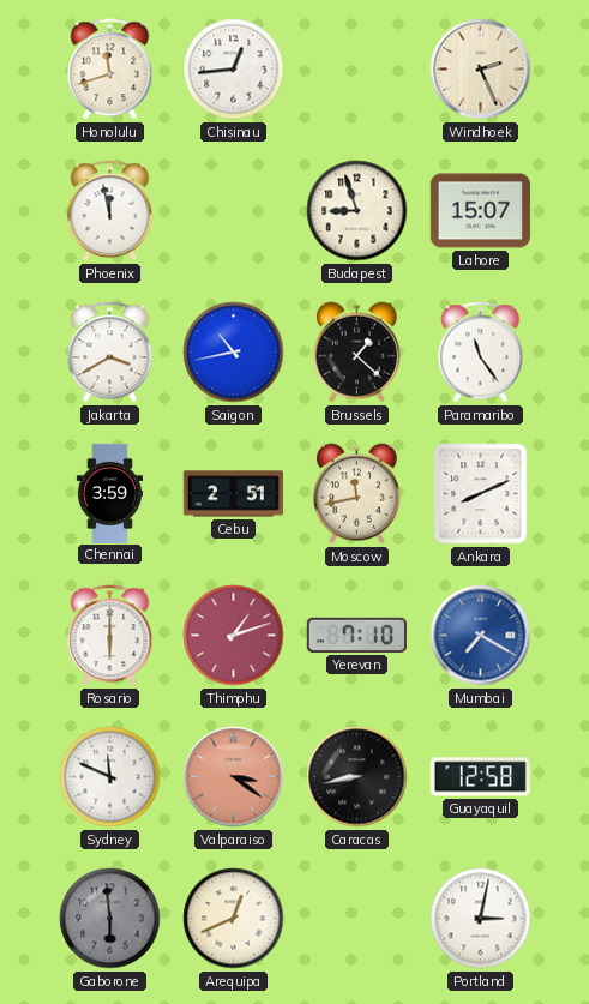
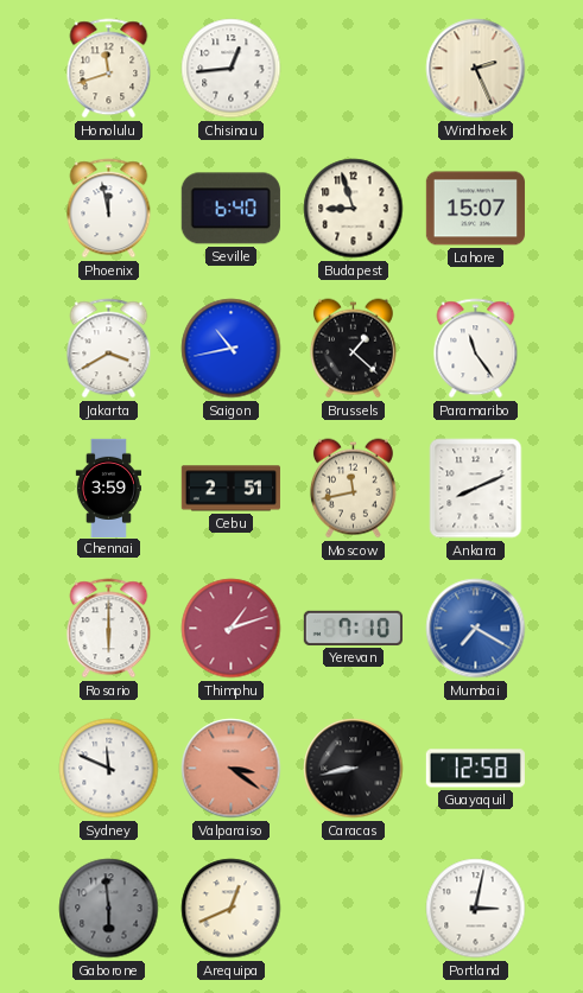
Seville: none -> 6:40 (230, 209)
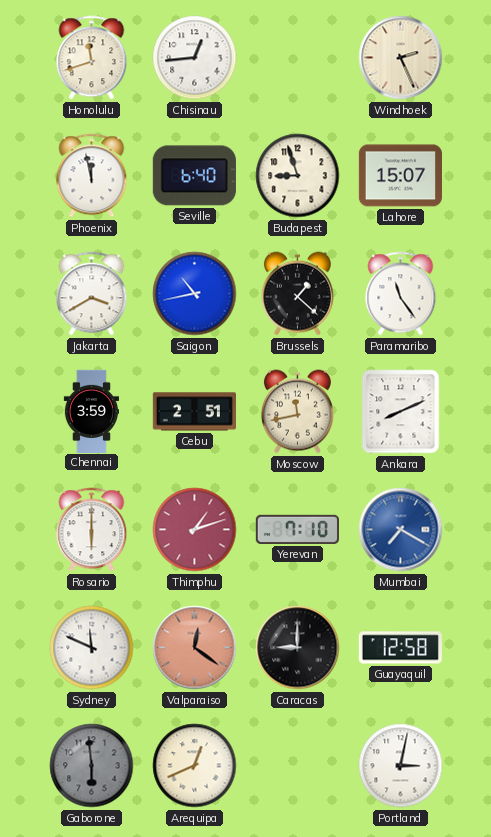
Valparaiso: 3:21 -> 12:21 (195, 648)
Caracas: 8:43 -> 9:00 (298, 648)
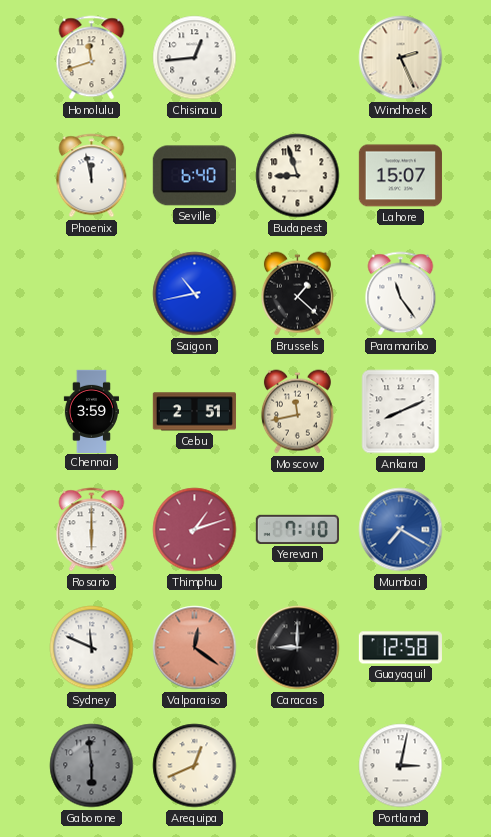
Jakarta: 3:40 -> none (92, 294)
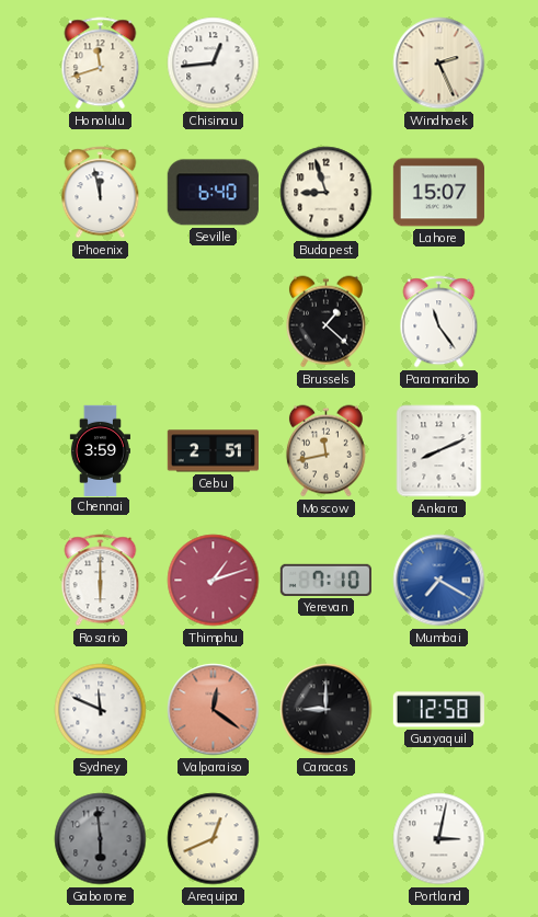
Saigon: 10:43 -> none (195, 294)
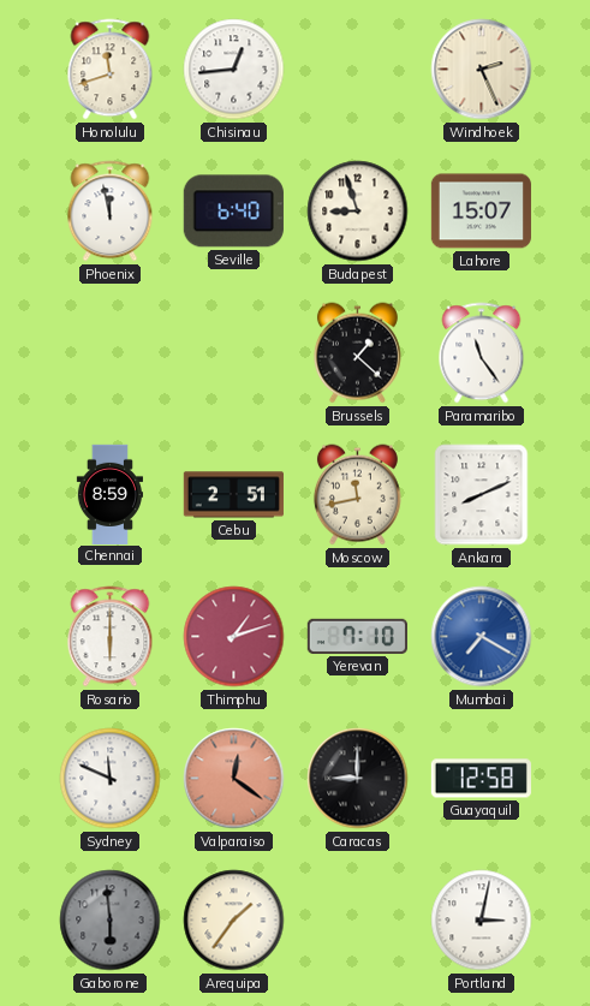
Chennai: 3:59 -> 8:59 (109, 494)
Arequipa: 12:41 -> 1:36 (234, 921)
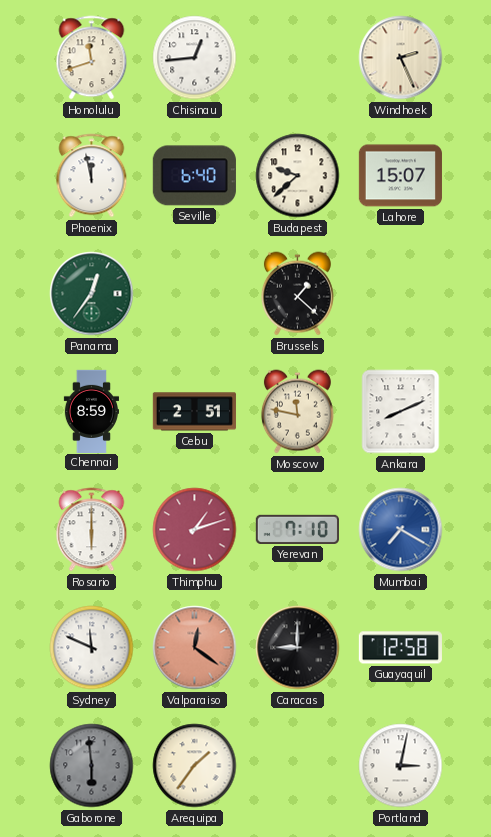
Budapest: 8:57 -> 9:38 (298, 176)
Panama: none -> 12:36 (92, 294)
Paramaribo: 11:24 -> none (482, 353)
Moscow: 11:43 -> 11:47 (297, 412)
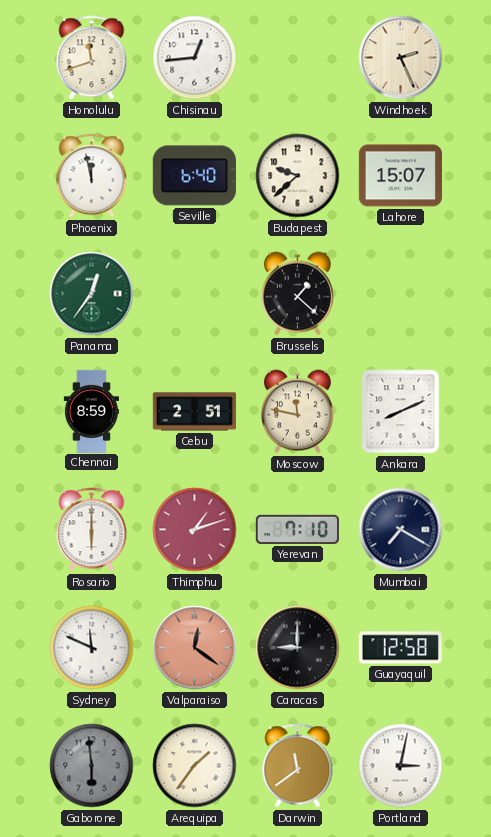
Mumbai dial: blue -> navy (401, 530)
Darwin: none -> 11:39 (298, 766)
